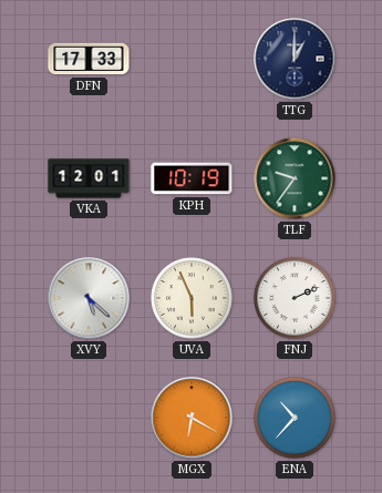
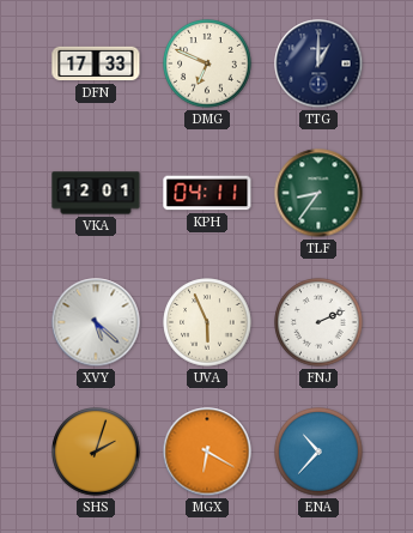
DMG: none -> 6:49 (207, 63)
KPH: 10:19 -> 04:11 (207, 193)
TLF: 9:36 -> 8:36 (318, 193)
SHS: none -> 2:03 (96, 452)
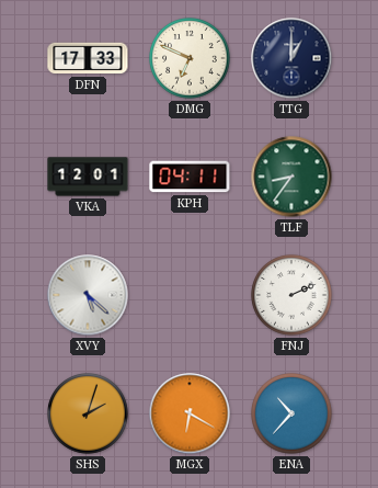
UVA: 5:56 -> none (207, 322)
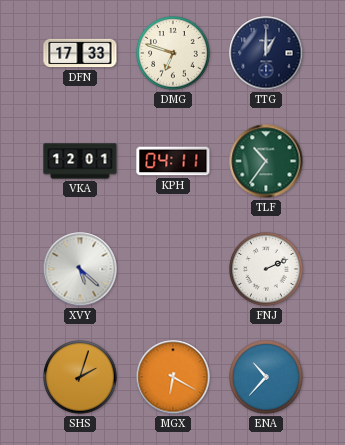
DMG: 6:49 -> 6:48 (173, 53)
TLF: 8:36 -> 10:36 (266, 161)
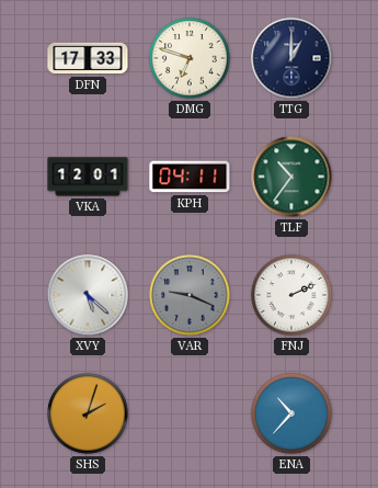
VAR: none -> 9:19 (190, 295)
MGX: 6:20 -> none (173, 377)
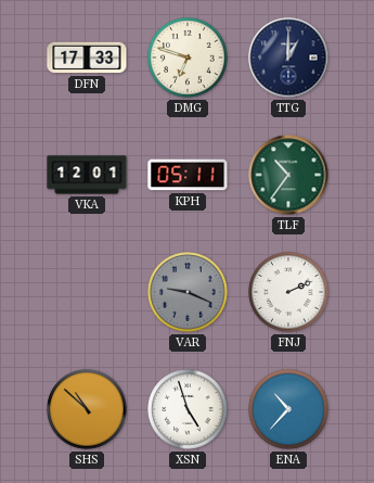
KPH: 04:11 -> 05:11 (188, 175)
XVY: 5:22 -> none (88, 295)
SHS: 2:03 -> 10:52 (87, 409)
XSN: none -> 4:57 (188, 409)
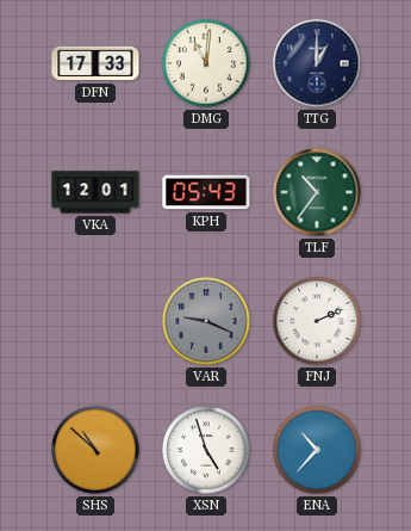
DMG: 6:48 -> 11:01 (206, 63)
KPH: 05:11 -> 05:43 (206, 192)
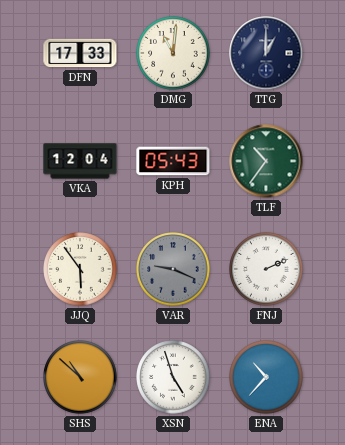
VKA: 12:01 -> 12:04 (80, 161)
JJQ: none -> 5:54 (80, 269)
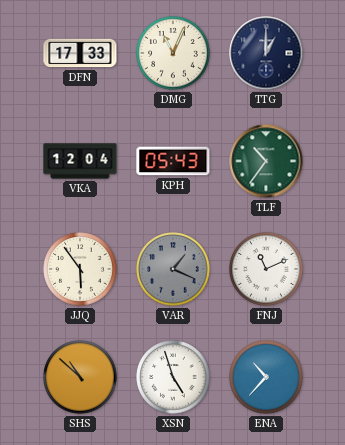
DMG: 11:01 -> 11:04 (173, 53)
VAR: 9:19 -> 1:19 (173, 269)
FNJ: 2:11 -> 11:11 (266, 269)
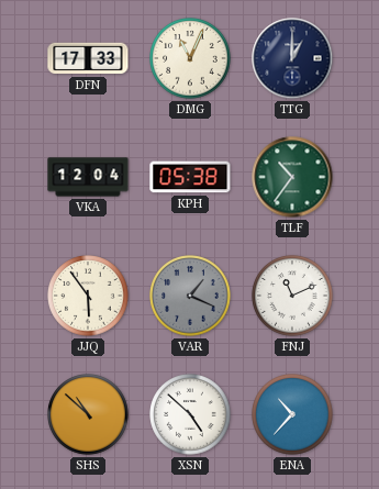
KPH: 05:43 -> 05:38 (190, 177)
XSN: 4:57 -> 4:52 (190, 414)
